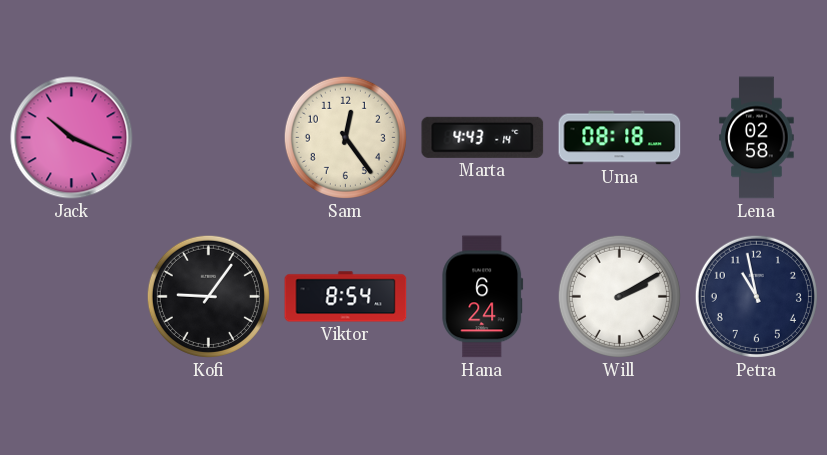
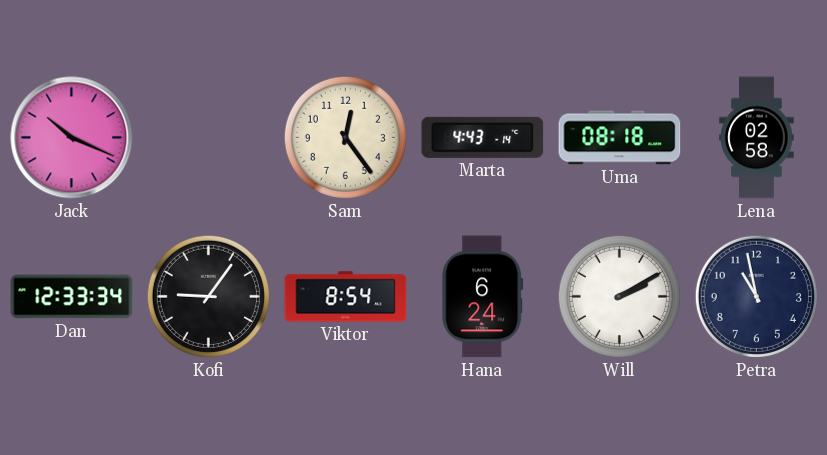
Dan: none -> 12:33 (72, 297)
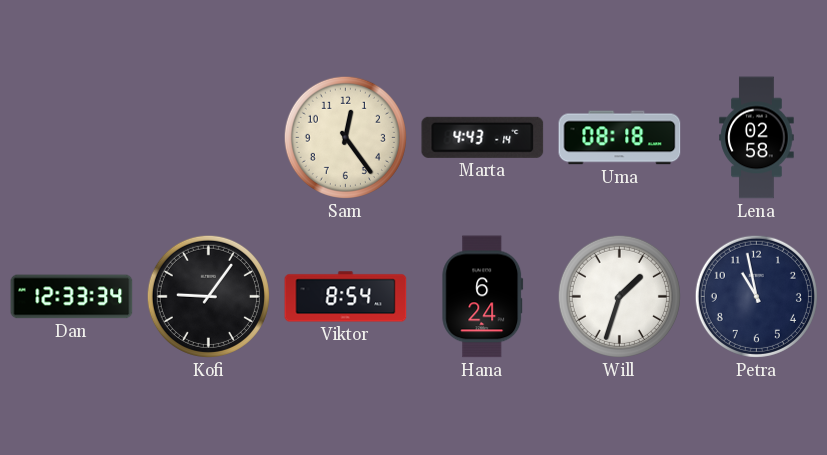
Jack: 10:19 -> none (72, 138)
Will: 2:10 -> 1:33 (619, 296)
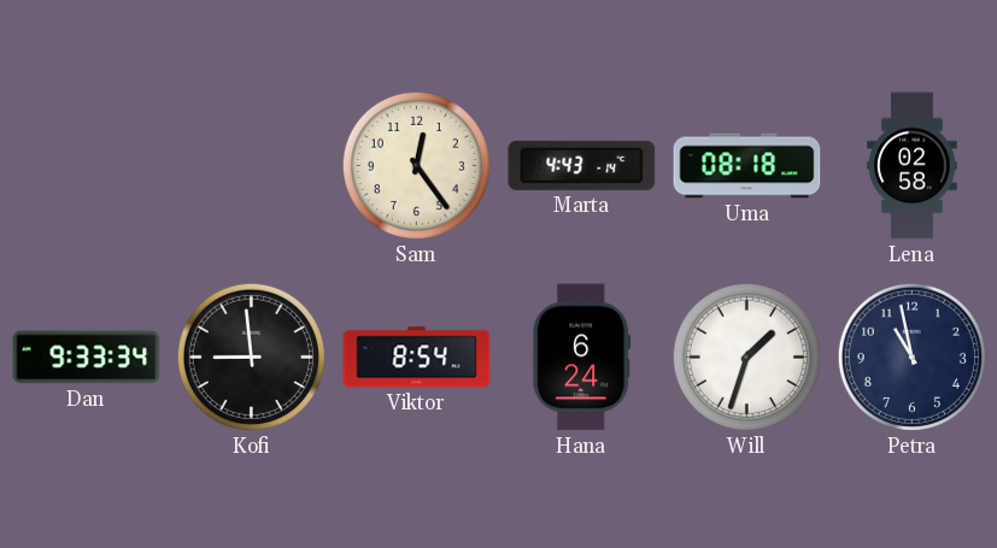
Dan: 12:33 -> 9:33 (87, 358)
Kofi: 9:06 -> 8:59 (251, 357)
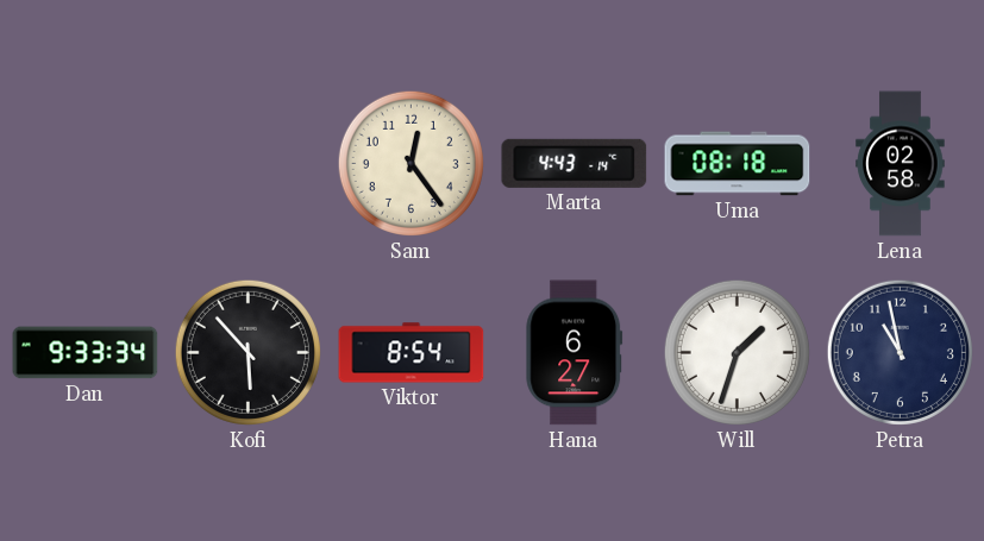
Kofi: 8:59 -> 5:53 (247, 352)
Hana: 6:24 -> 6:27 (575, 353)
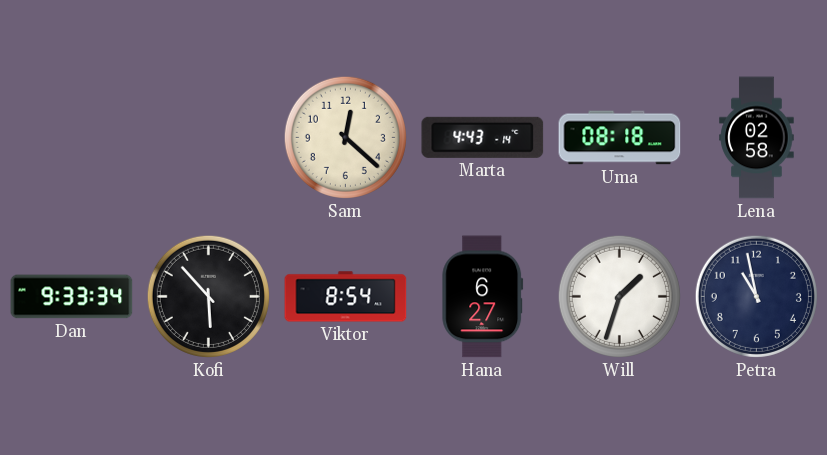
Sam: 12:24 -> 12:22 (345, 137)
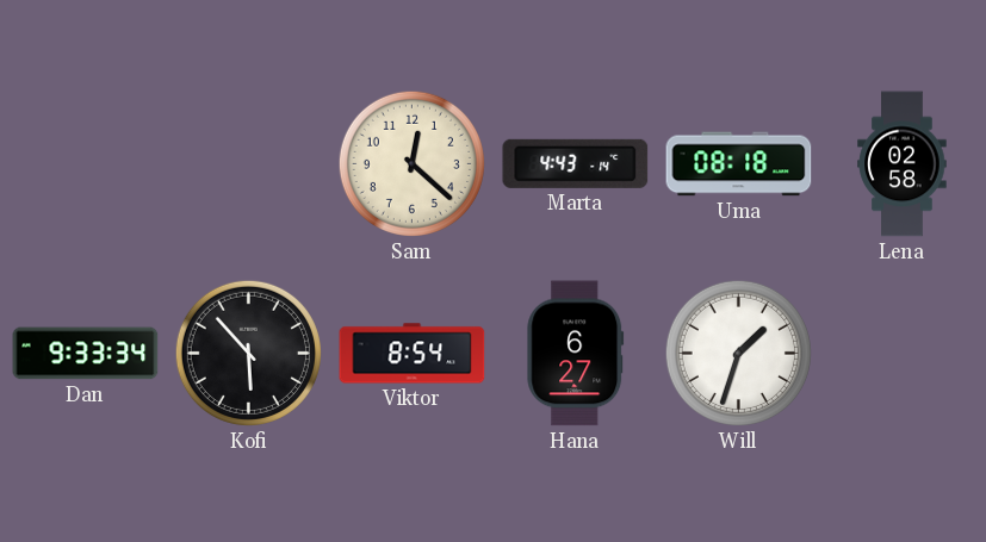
Petra: 10:58 -> none (756, 296)
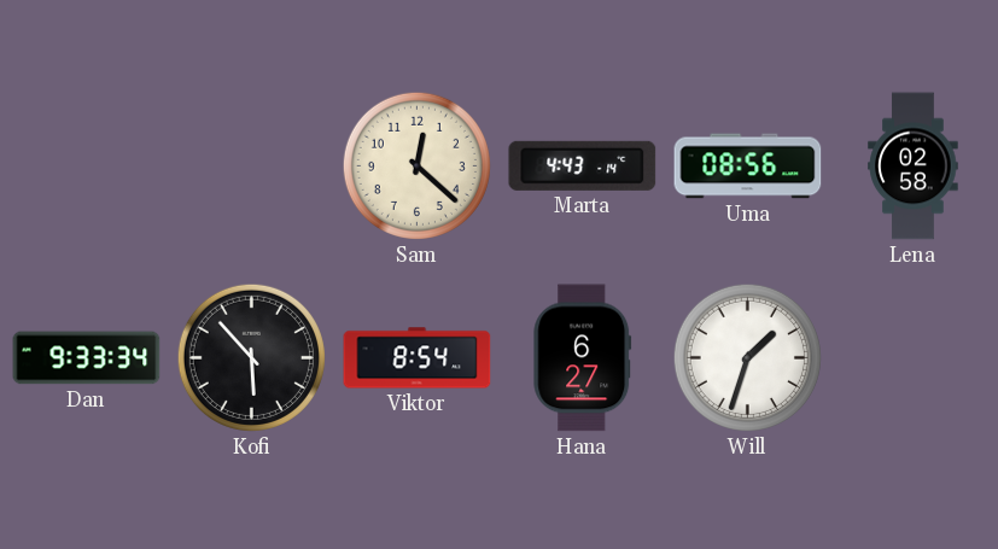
Uma: 08:18 -> 08:56 (748, 167)
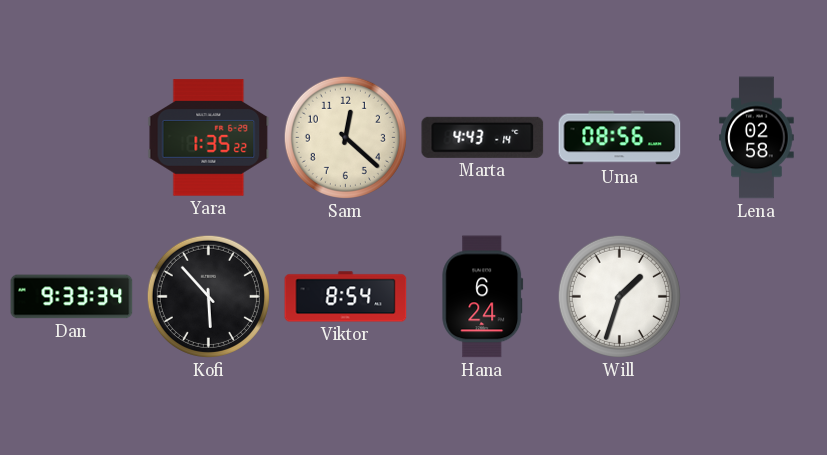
Yara: none -> 1:35 (209, 138)
Hana: 6:27 -> 6:24 (483, 297)
